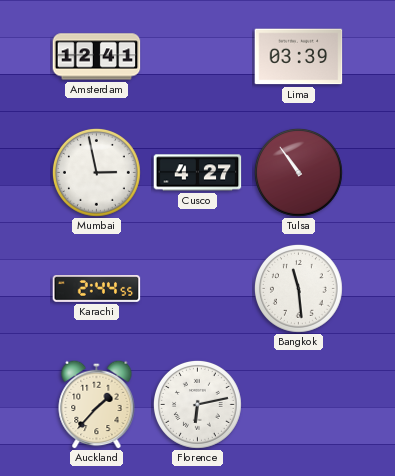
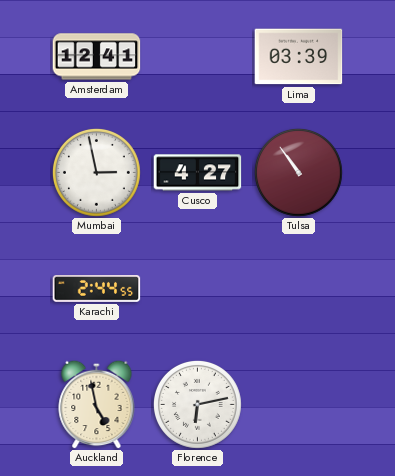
Bangkok: 11:29 -> none (298, 288)
Auckland: 1:37 -> 4:58 (97, 404)
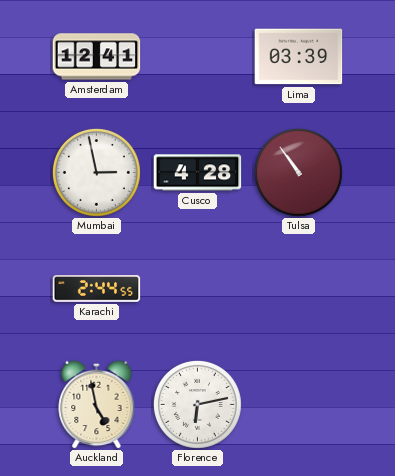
Cusco: 4:27 -> 4:28 (198, 173)
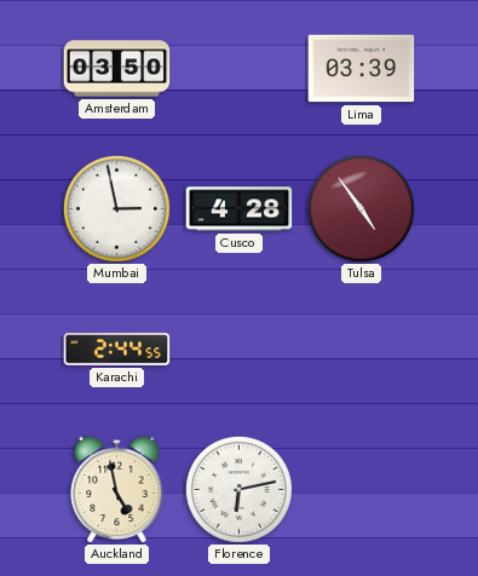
Amsterdam: 12:41 -> 03:50 (117, 69)
Tulsa: 10:54 -> 4:54 (361, 208)
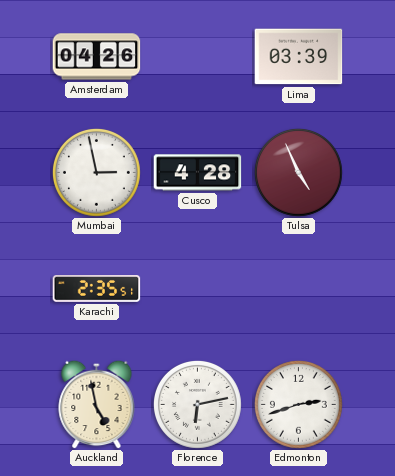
Amsterdam: 03:50 -> 04:26 (97, 57)
Tulsa: 4:54 -> 4:56 (298, 172)
Karachi: 2:44 -> 2:35 (97, 289)
Edmonton: none -> 2:42 (298, 404)
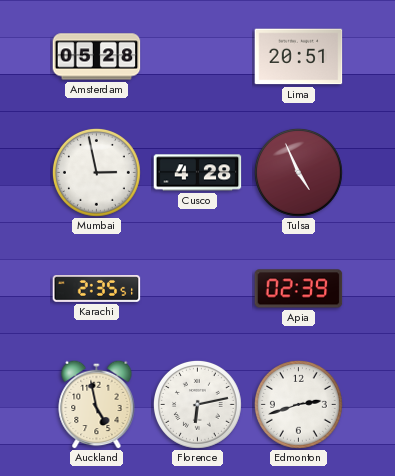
Amsterdam: 04:26 -> 05:28 (97, 57)
Lima: 03:39 -> 20:51 (299, 57)
Apia: none -> 02:39 (299, 289)
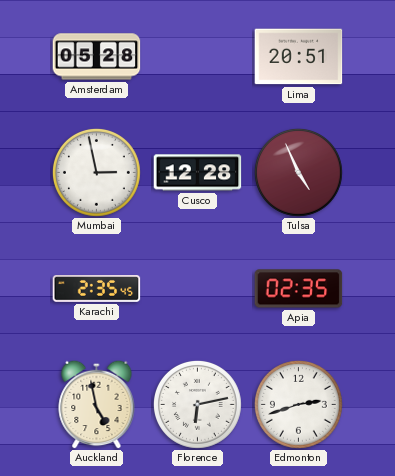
Cusco: 4:28 -> 12:28 (198, 173)
Karachi: 2:35:51 -> 2:35:45 (97, 289)
Apia: 02:39 -> 02:35 (299, 289)
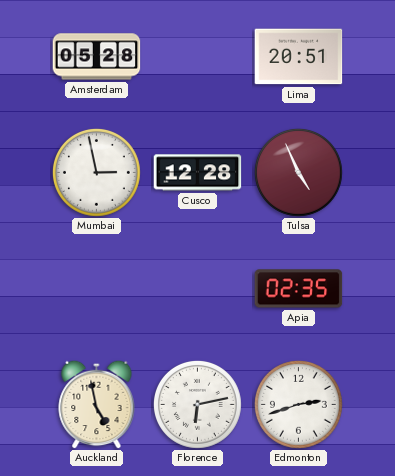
Karachi: 2:35 -> none (97, 289)
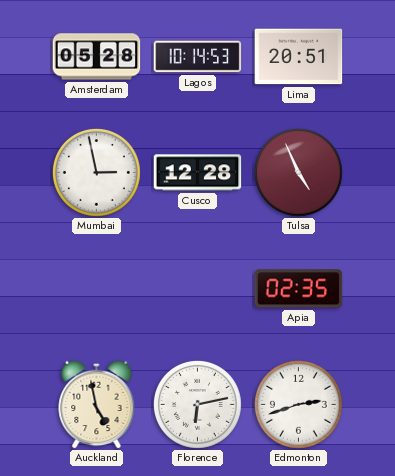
Lagos: none -> 10:14 (198, 57)
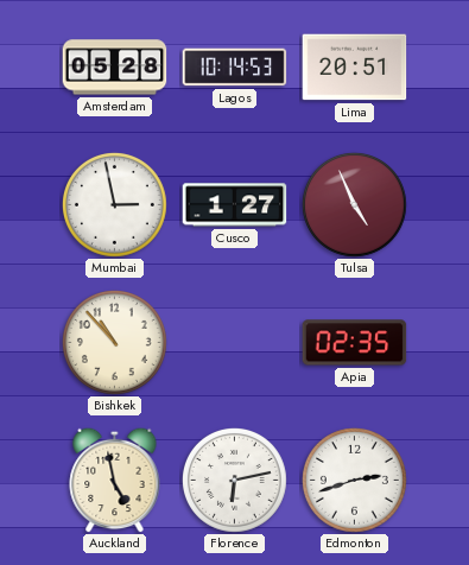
Cusco: 12:28 -> 1:27 (235, 205)
Bishkek: none -> 10:53 (114, 342)
